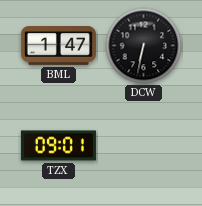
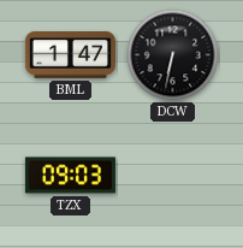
TZX: 09:01 -> 09:03 (70, 176)
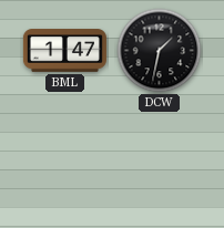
DCW: 6:32 -> 1:32 (160, 51)
TZX: 09:03 -> none (70, 176)
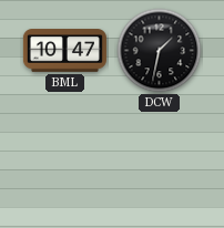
BML: 1:47 -> 10:47 (64, 51)
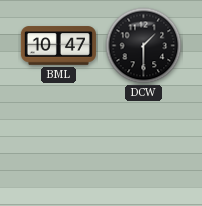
DCW: 1:32 -> 1:30 (144, 46)
